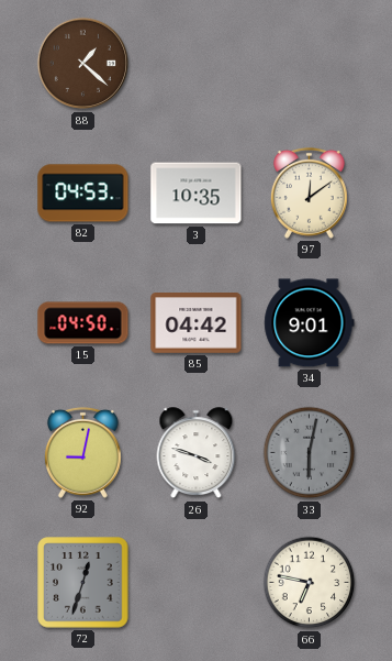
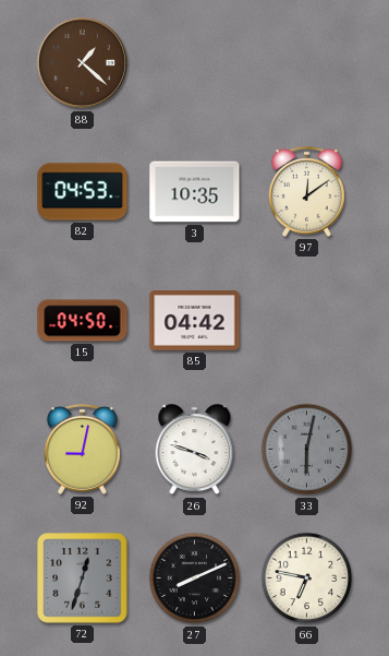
34: 9:01 -> none (310, 323)
27: none -> 8:11 (195, 579)
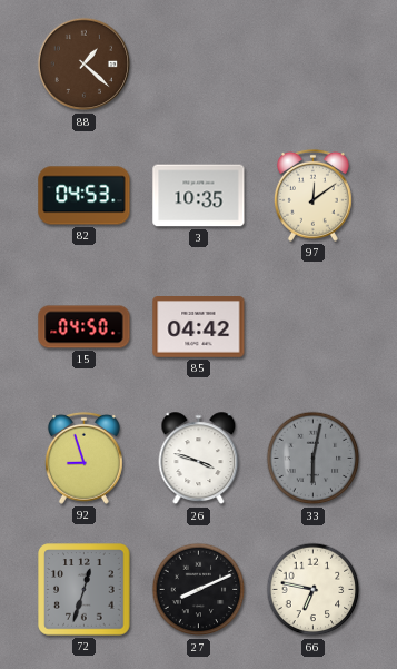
92: 9:02 -> 8:57 (83, 458)
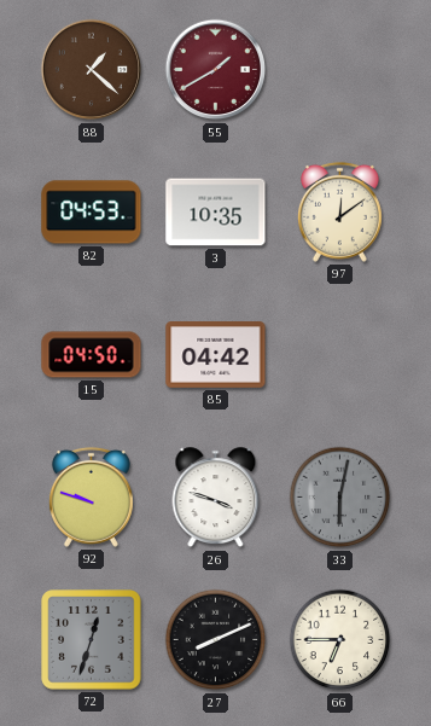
55: none -> 1:40 (216, 70)
92: 8:57 -> 9:48 (91, 496)
66: 6:47 -> 6:45 (340, 640)
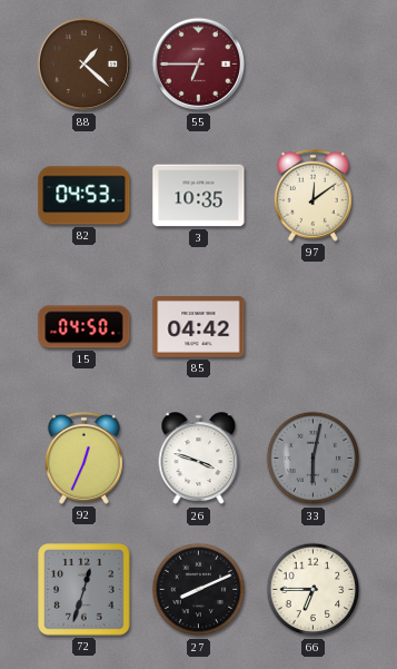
55: 1:40 -> 6:45 (199, 65)
92: 9:48 -> 12:34 (83, 458)
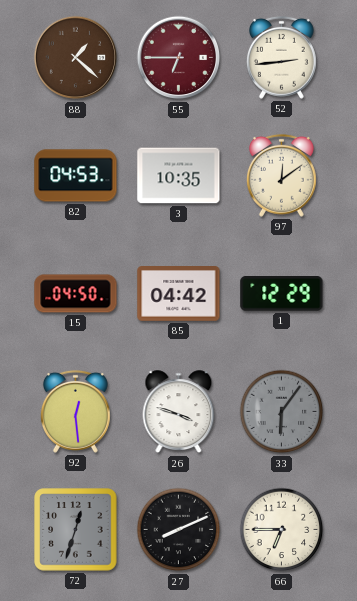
52: none -> 2:44 (281, 57)
1: none -> 12:29 (282, 294)
92: 12:34 -> 12:29 (75, 411)
33: 6:02 -> 6:06 (282, 412)
